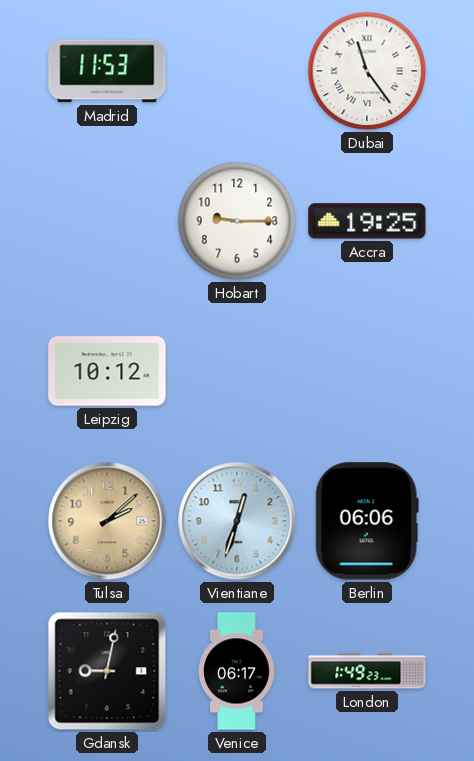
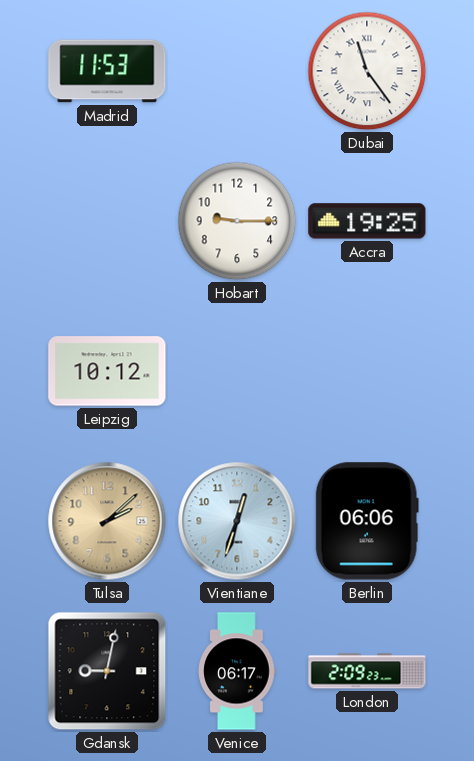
London: 1:49 -> 2:09 (367, 671)
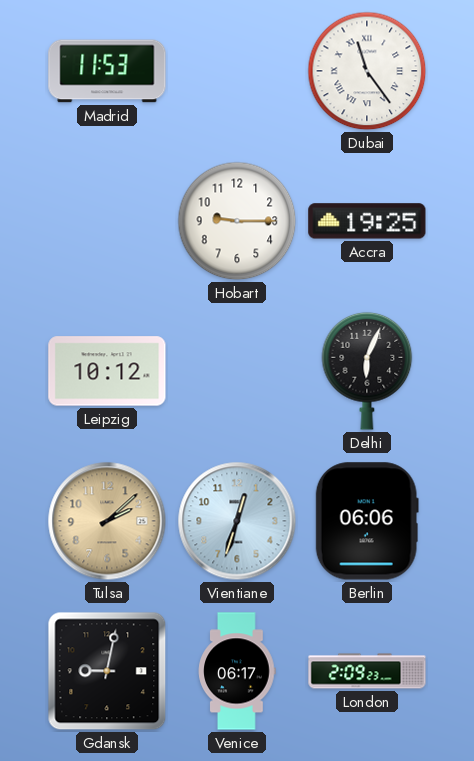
Delhi: none -> 6:04 (367, 371)
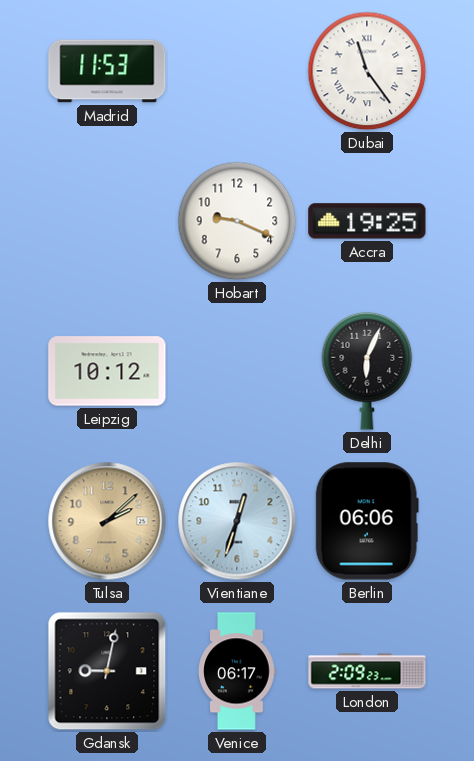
Hobart: 9:15 -> 9:19 (237, 221)
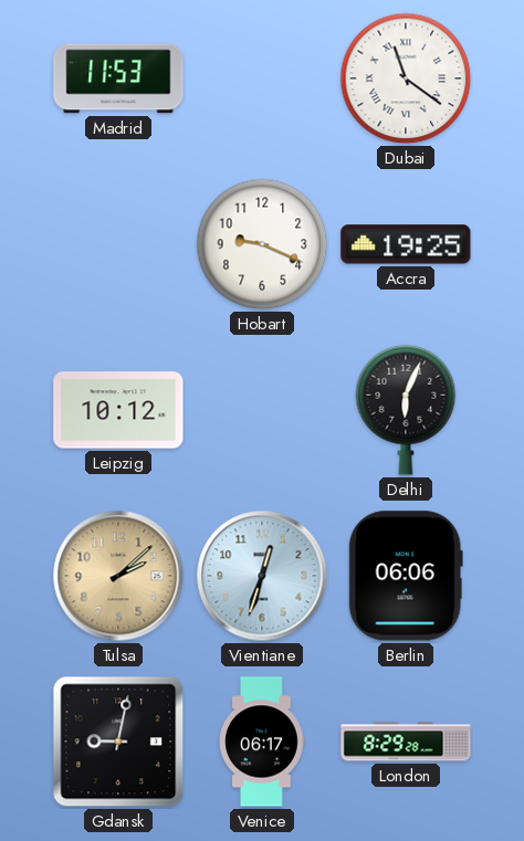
Dubai: 11:24 -> 11:21 (406, 78)
London: 2:09 -> 8:29 (406, 742)
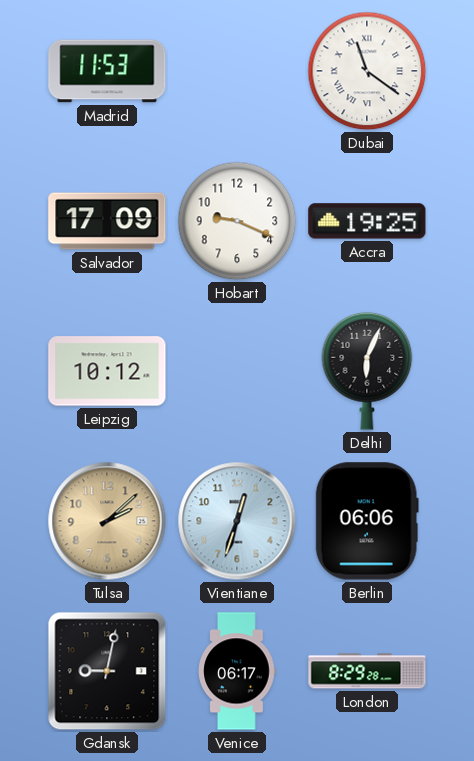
Salvador: none -> 17:09 (107, 221)
